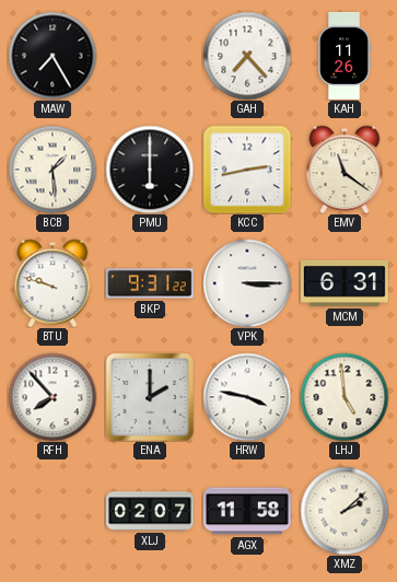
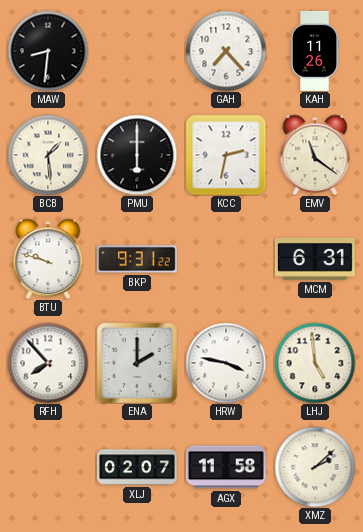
MAW: 7:25 -> 8:31 (48, 51)
KCC: 2:43 -> 2:32 (226, 155)
VPK: 3:15 -> none (247, 283)
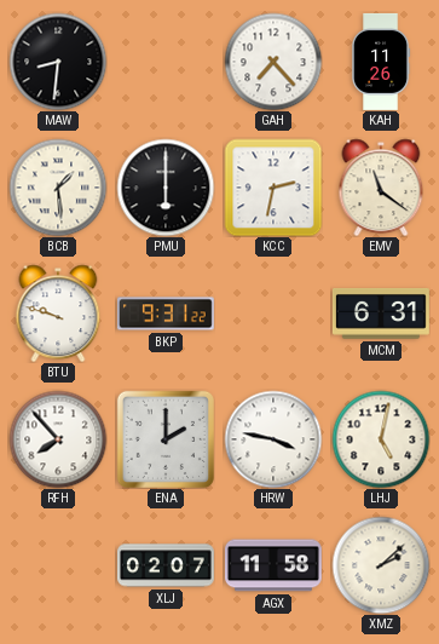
LHJ: 4:59 -> 5:02 (381, 439)
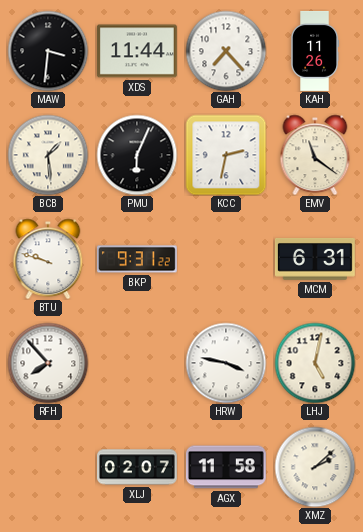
MAW: 8:31 -> 3:31 (48, 51)
XDS: none -> 11:44 (137, 51)
PMU: 6:00 -> 6:04 (137, 155)
ENA: 2:00 -> none (166, 439)
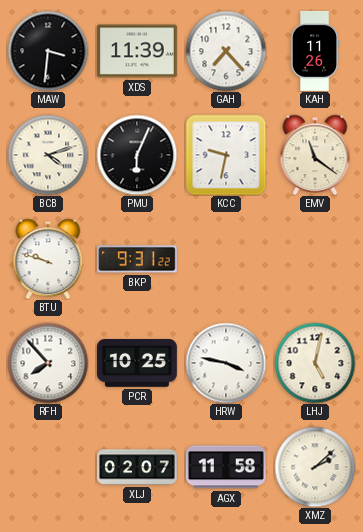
XDS: 11:44 -> 11:39 (137, 51)
BCB: 1:29 -> 4:12 (48, 155)
KCC: 2:32 -> 9:32 (226, 155)
MCM: 6:31 -> none (315, 260)
PCR: none -> 10:25 (137, 364)
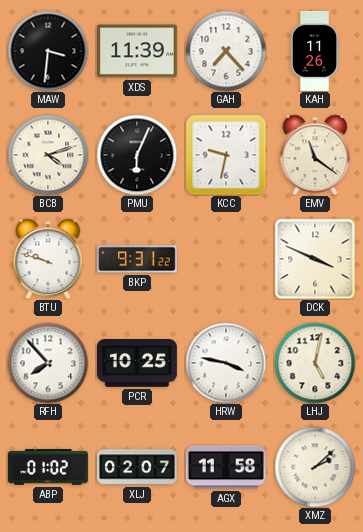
DCK: none -> 3:49 (315, 259)
ABP: none -> 01:02 (48, 467)
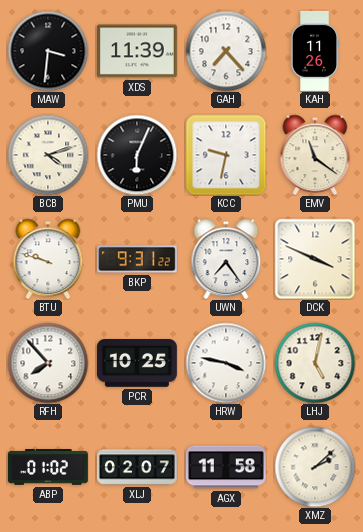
UWN: none -> 7:24 (226, 259)
